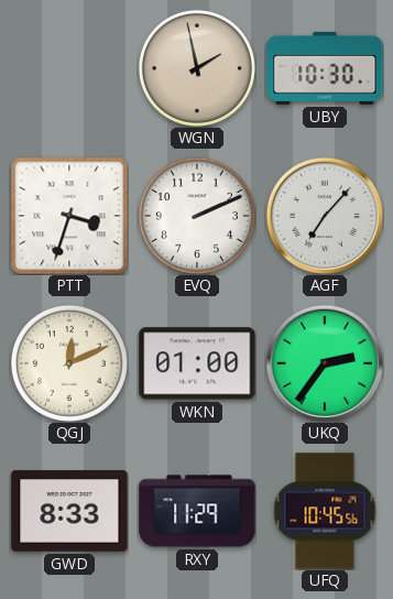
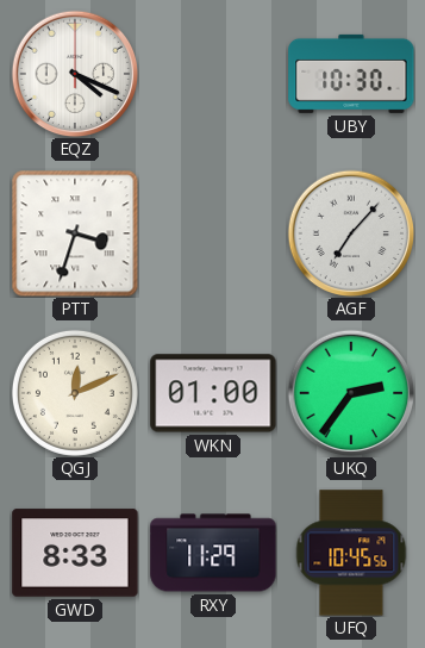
EQZ: none -> 4:19 (75, 74)
WGN: 1:58 -> none (197, 68)
EVQ: 2:11 -> none (197, 216)
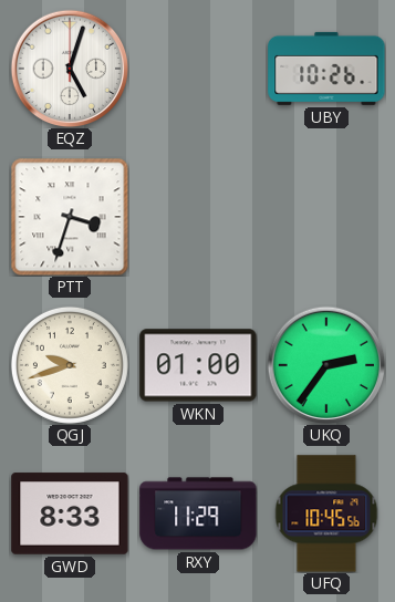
EQZ: 4:19 -> 5:03 (70, 69)
UBY: 10:30 -> 10:26 (326, 69)
AGF: 7:07 -> none (351, 233)
QGJ: 12:11 -> 9:42 (70, 365)
